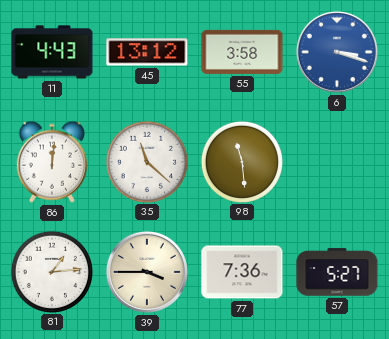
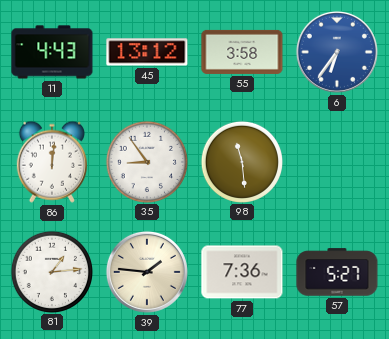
6: 3:18 -> 6:36 (337, 52)
35: 11:22 -> 8:54 (146, 161)
39: 3:45 -> 1:46 (147, 272)
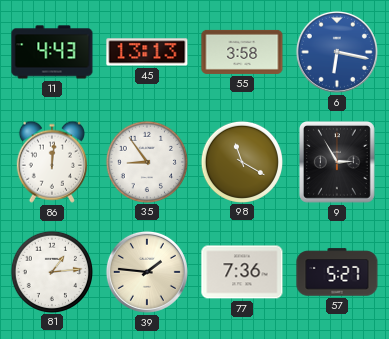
45: 13:12 -> 13:13 (147, 52)
6: 6:36 -> 6:17 (337, 52)
98: 11:29 -> 11:20 (241, 161)
9: none -> 2:55 (337, 163)
